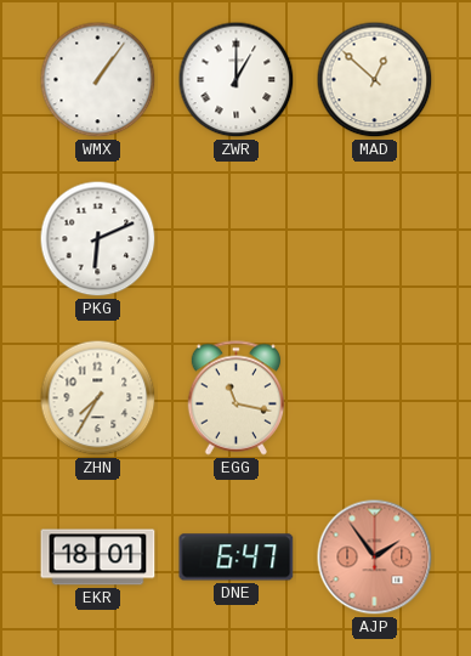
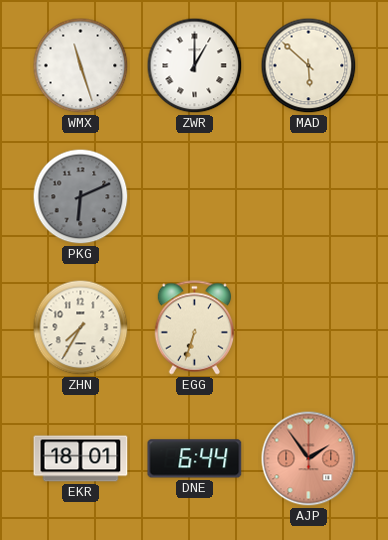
WMX: 1:06 -> 11:27 (81, 66)
MAD: 12:52 -> 5:52 (309, 66)
PKG dial: white -> grey (81, 197)
EGG: 11:17 -> 6:33 (194, 328)
DNE: 6:47 -> 6:44 (195, 459)
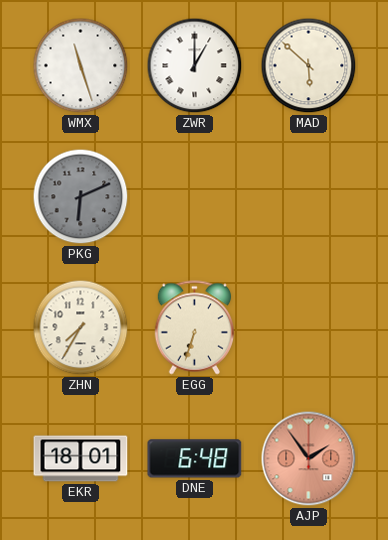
DNE: 6:44 -> 6:48 (195, 459)
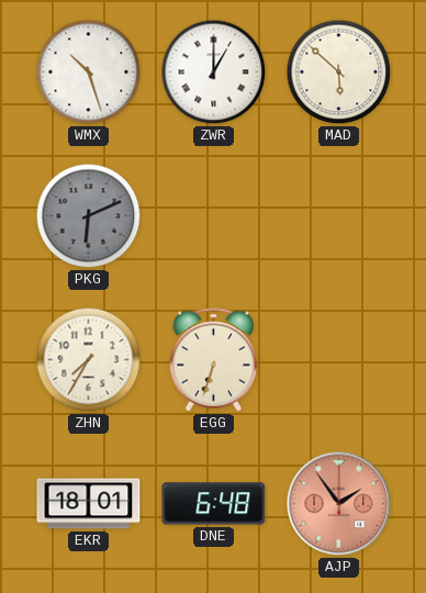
WMX: 11:27 -> 10:27 (89, 72)
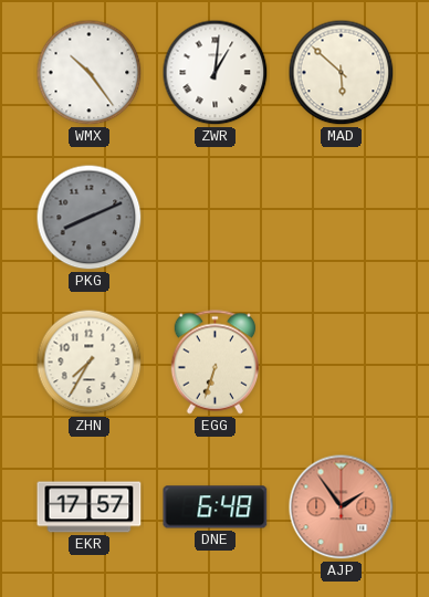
WMX: 10:27 -> 10:24 (90, 73)
ZWR: 1:00 -> 1:01 (216, 73)
PKG: 6:11 -> 8:11 (90, 218)
EKR: 18:01 -> 17:57 (90, 507)
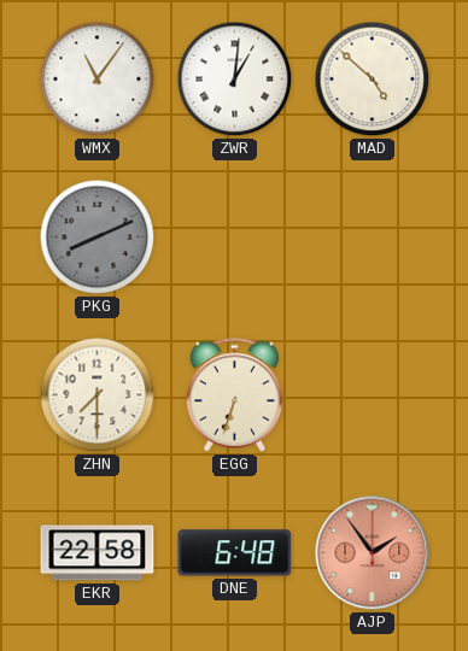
WMX: 10:24 -> 11:06 (98, 80)
MAD: 5:52 -> 4:52 (373, 80)
ZHN: 7:35 -> 7:30 (98, 395)
EKR: 17:57 -> 22:58 (98, 553)
